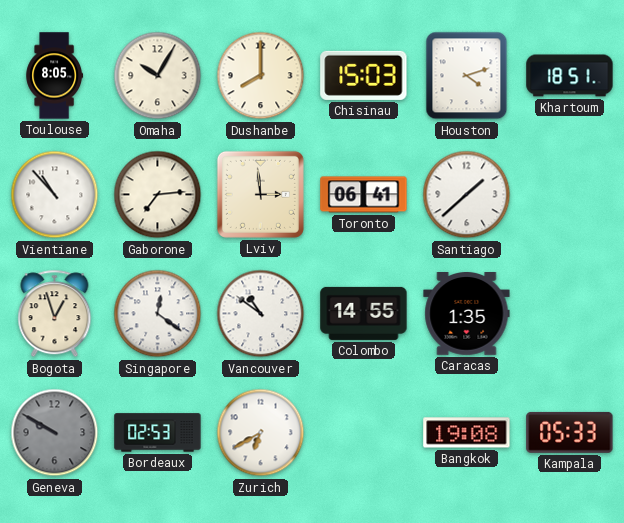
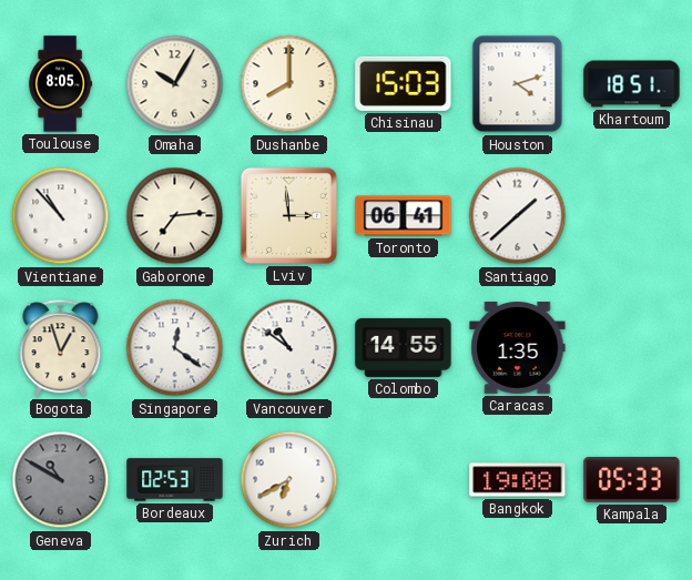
Geneva: 9:50 -> 10:50 (61, 480)
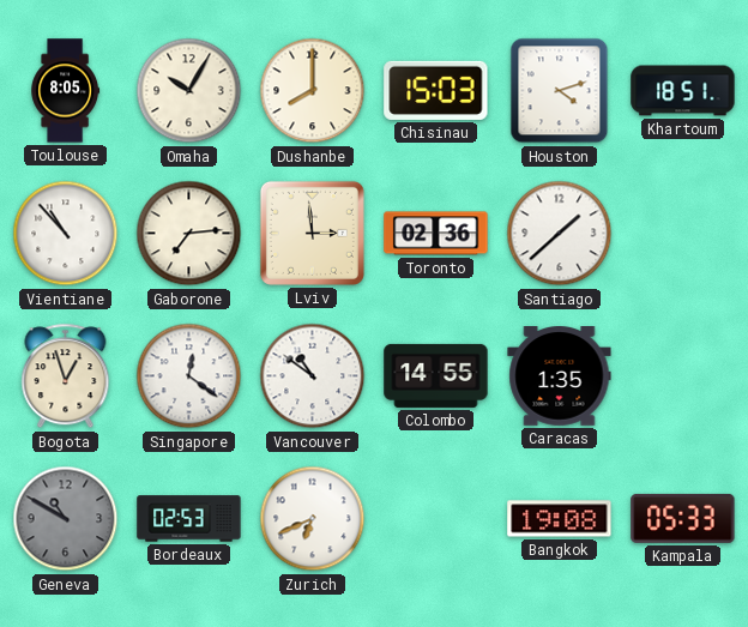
Toronto: 06:41 -> 02:36 (436, 234)
Zurich: 6:40 -> 6:41 (313, 519)
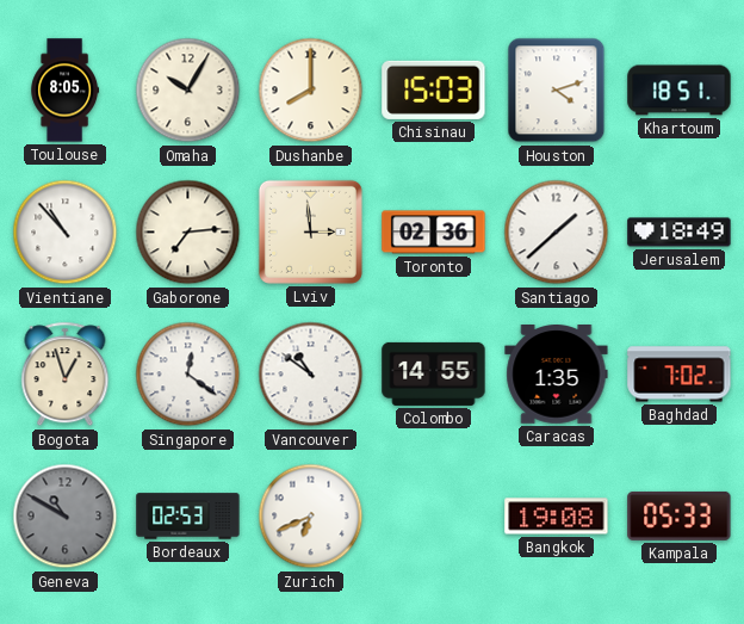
Jerusalem: none -> 18:49 (680, 233)
Baghdad: none -> 7:02 (680, 375)
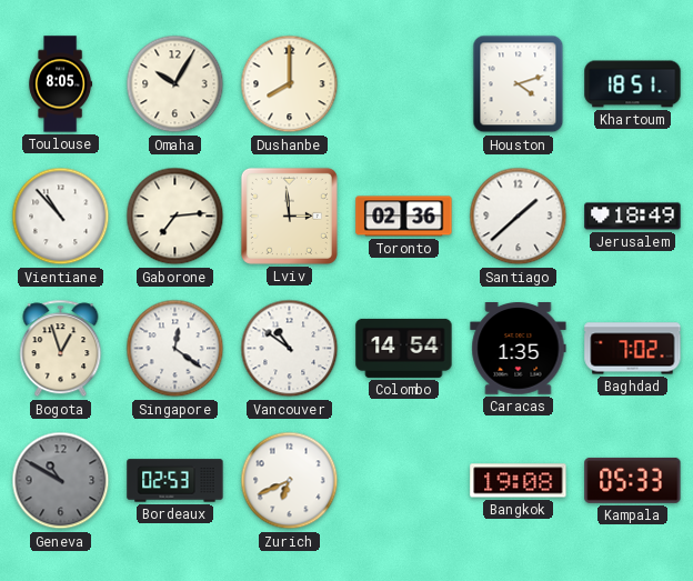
Chisinau: 15:03 -> none (434, 89)
Colombo: 14:55 -> 14:54 (404, 348)
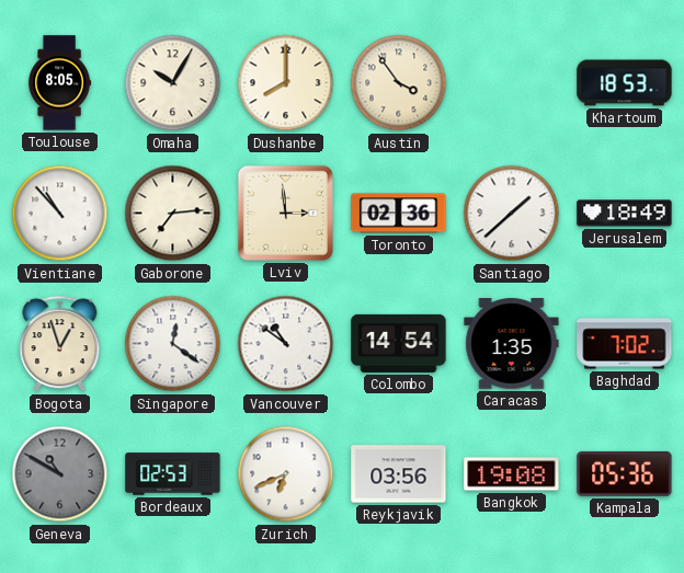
Austin: none -> 3:54 (399, 83)
Houston: 4:12 -> none (519, 84)
Khartoum: 18:51 -> 18:53 (625, 83)
Reykjavik: none -> 03:56 (399, 474)
Kampala: 05:33 -> 05:36 (625, 473)
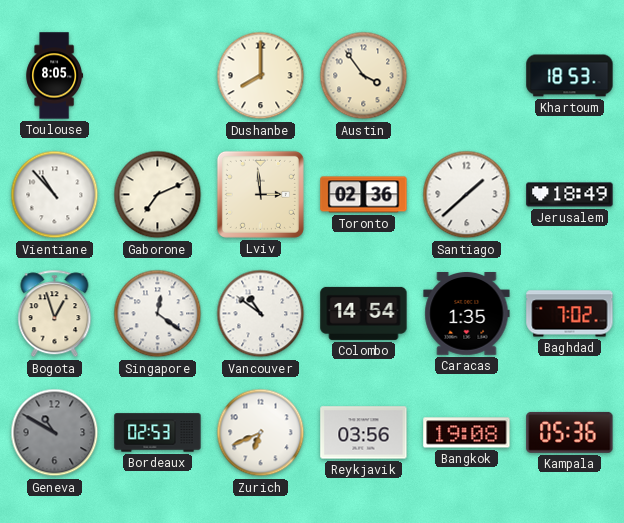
Omaha: 10:05 -> none (173, 83)
Gaborone: 7:14 -> 7:11 (158, 195)
